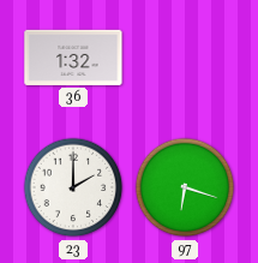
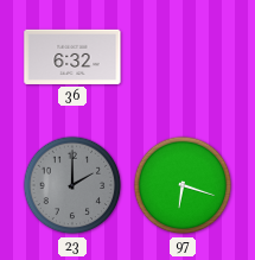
36: 1:32 -> 6:32 (72, 57)
23 dial: white -> grey (72, 185)
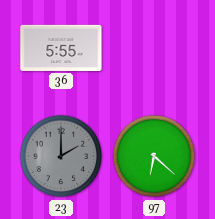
36: 6:32 -> 5:55 (61, 48)
97: 6:18 -> 6:22 (154, 156)
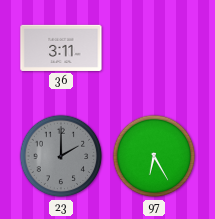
36: 5:55 -> 3:11 (61, 48)
97: 6:22 -> 6:25 (154, 156)
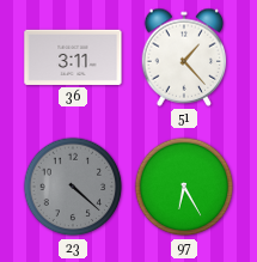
51: none -> 1:23 (184, 57)
23: 2:00 -> 4:22 (73, 187)
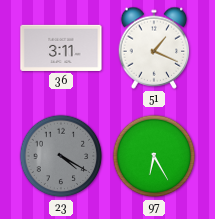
51: 1:23 -> 1:19 (154, 48)
23: 4:22 -> 4:20 (61, 156)
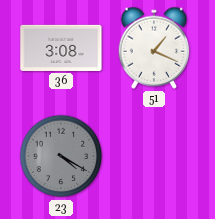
36: 3:11 -> 3:08 (61, 48)
97: 6:25 -> none (154, 156)
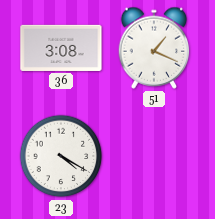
23 dial: grey -> white (61, 156)
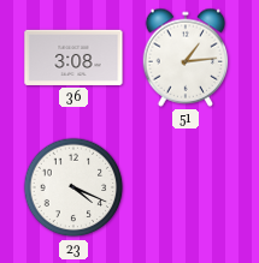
51: 1:19 -> 1:14 (186, 58)
23: 4:20 -> 4:19 (73, 187)
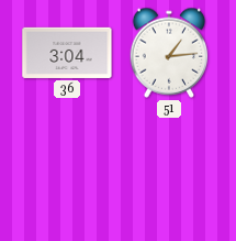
36: 3:08 -> 3:04 (67, 53)
23: 4:19 -> none (73, 187)
